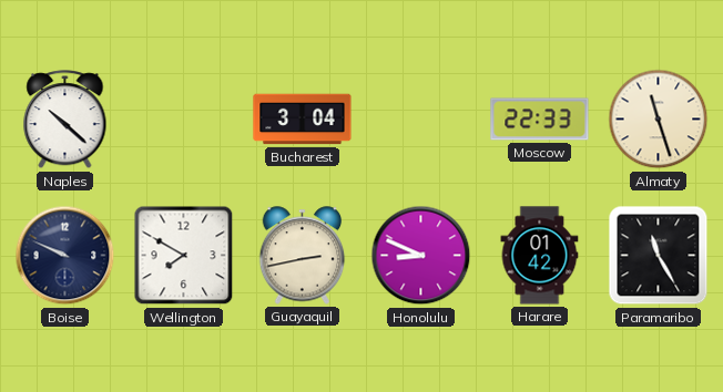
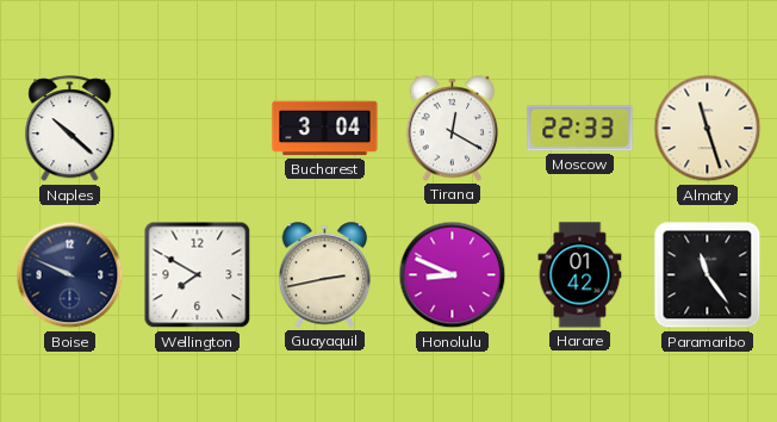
Tirana: none -> 12:20 (453, 129)
Paramaribo: 11:25 -> 11:24 (708, 275)
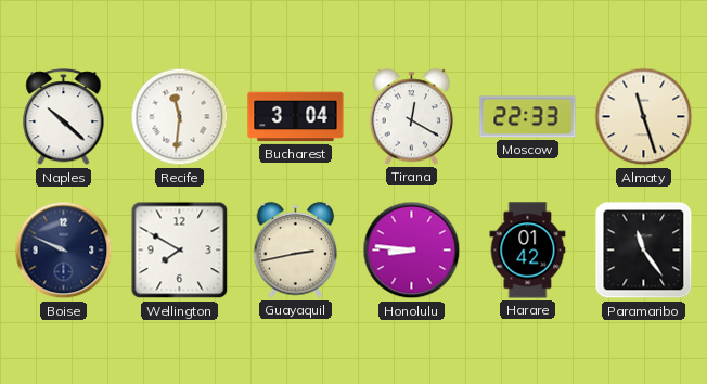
Recife: none -> 11:31 (180, 117)
Honolulu: 8:49 -> 8:46 (412, 251)
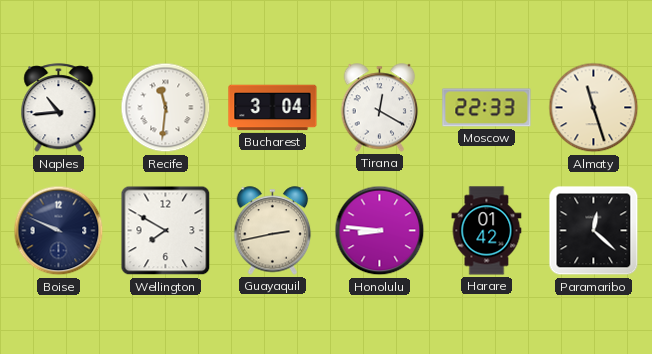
Naples: 10:22 -> 10:44 (59, 108)
Paramaribo: 11:24 -> 12:22 (594, 231)
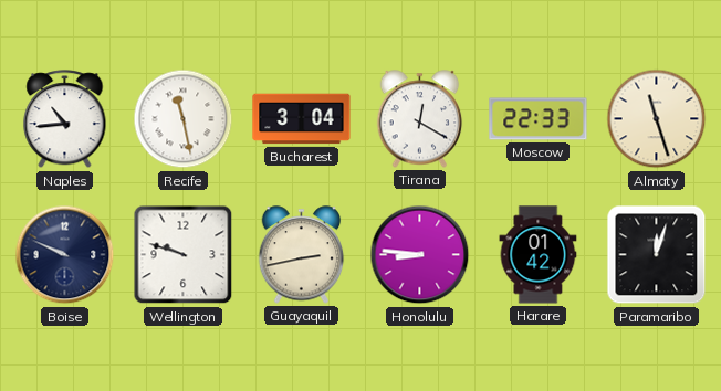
Recife: 11:31 -> 11:28 (184, 119)
Wellington: 7:50 -> 9:48 (184, 255)
Paramaribo: 12:22 -> 12:03 (657, 255)
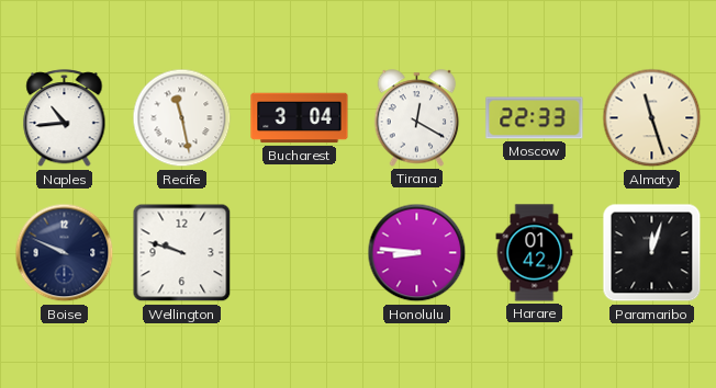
Guayaquil: 2:43 -> none (302, 255)
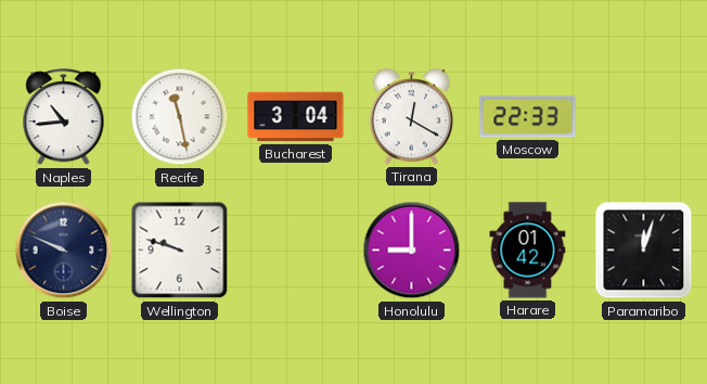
Almaty: 11:27 -> none (652, 118)
Honolulu: 8:46 -> 9:00 (412, 251)
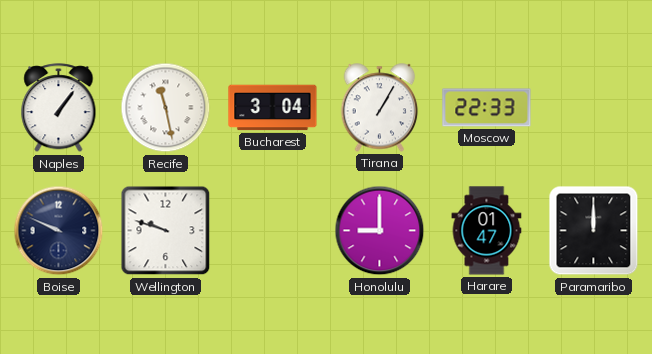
Naples: 10:44 -> 1:06 (59, 108)
Tirana: 12:20 -> 1:05 (380, 108)
Harare: 01:42 -> 01:47 (487, 231)
Paramaribo: 12:03 -> 12:00 (594, 231)
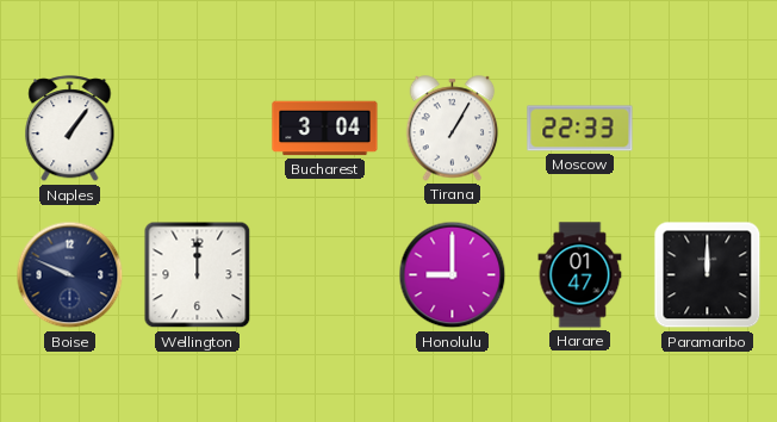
Recife: 11:28 -> none (166, 108)
Wellington: 9:48 -> 12:00 (198, 275)
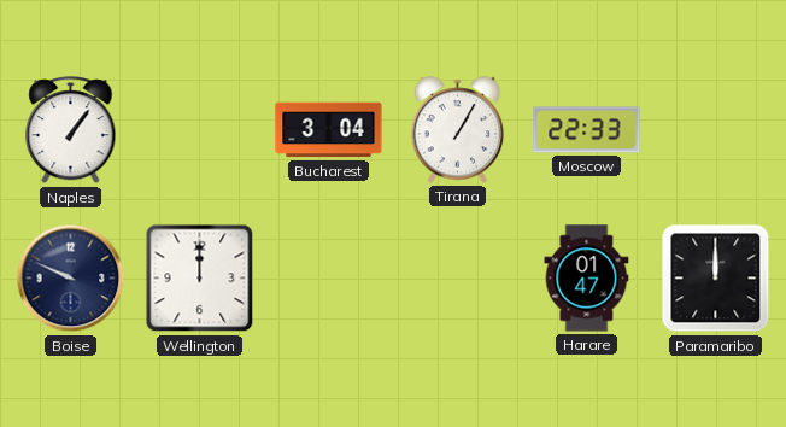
Honolulu: 9:00 -> none (453, 275)
